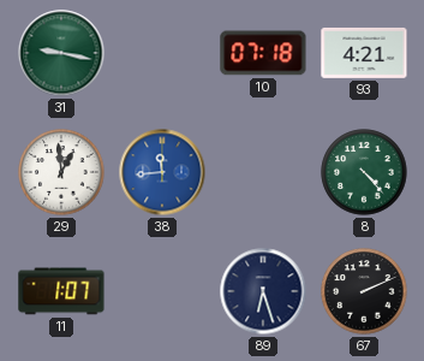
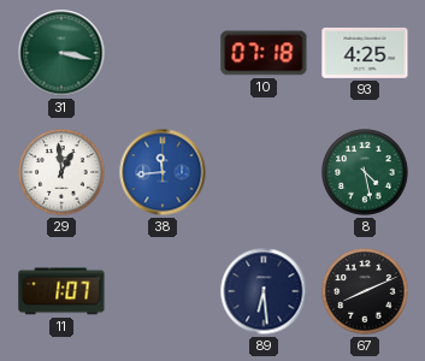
31: 9:17 -> 3:17 (61, 53)
93: 4:21 -> 4:25 (365, 53)
8: 4:23 -> 4:28 (365, 172)
89: 6:27 -> 6:29 (264, 291)
67: 2:11 -> 8:11 (365, 291)
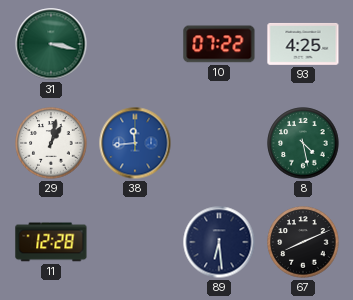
10: 07:18 -> 07:22 (219, 44)
29: 12:59 -> 1:02 (51, 143)
11: 1:07 -> 12:28 (51, 242)
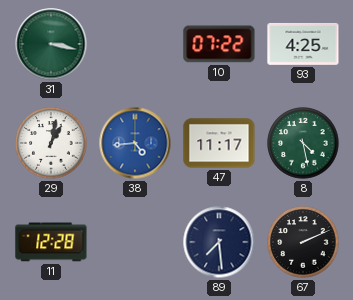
38: 11:44 -> 4:44 (135, 143)
47: none -> 11:17 (219, 143)
89: 6:29 -> 7:29 (219, 242)
67: 8:11 -> 2:11 (303, 242)
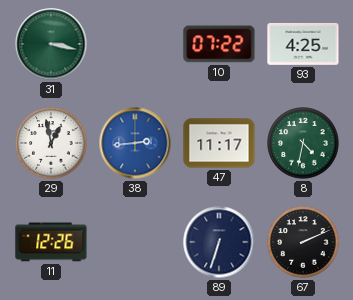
29: 1:02 -> 12:58 (51, 143)
38: 4:44 -> 2:44 (135, 143)
8: 4:28 -> 4:32 (303, 143)
11: 12:28 -> 12:26 (51, 242)
89: 7:29 -> 6:33 (219, 242)
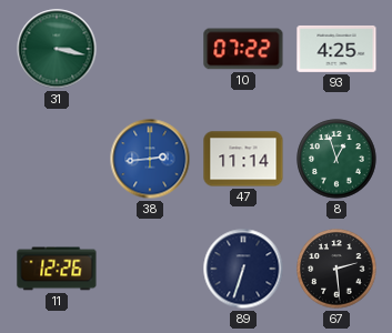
29: 12:58 -> none (51, 143)
47: 11:17 -> 11:14 (243, 159)
8: 4:32 -> 12:57 (336, 159)
67: 2:11 -> 2:29 (336, 269)
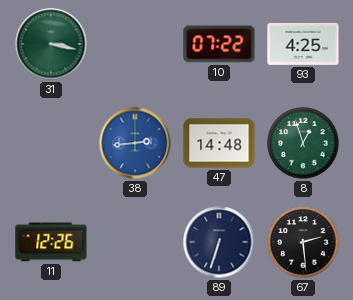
47: 11:14 -> 14:48 (219, 143)
